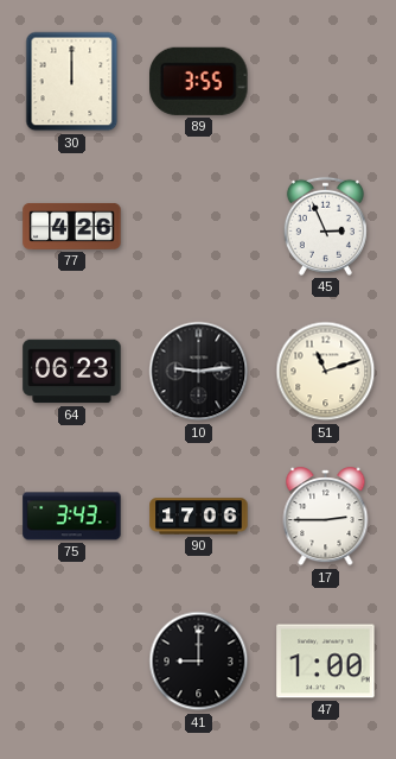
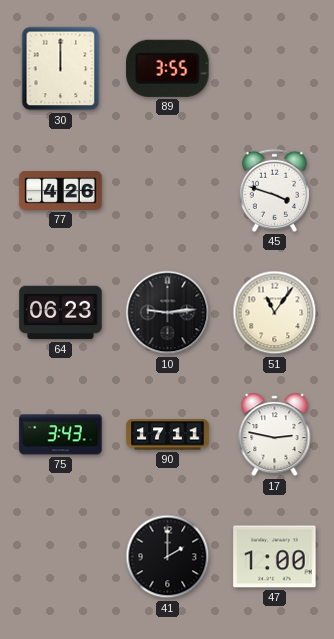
45: 2:56 -> 3:48 (274, 190)
51: 11:12 -> 11:06 (275, 313)
90: 17:06 -> 17:11 (168, 435)
17: 2:45 -> 2:47 (275, 435)
41: 9:00 -> 2:00 (168, 557)
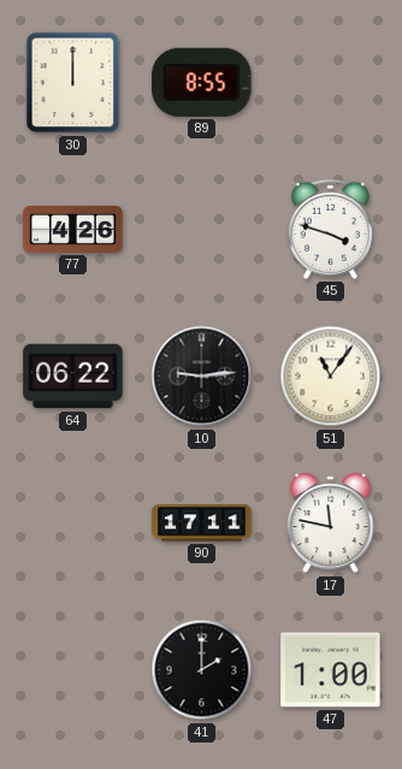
89: 3:55 -> 8:55 (202, 82)
64: 06:23 -> 06:22 (73, 377)
75: 3:43 -> none (61, 435)
17: 2:47 -> 11:47 (331, 523)
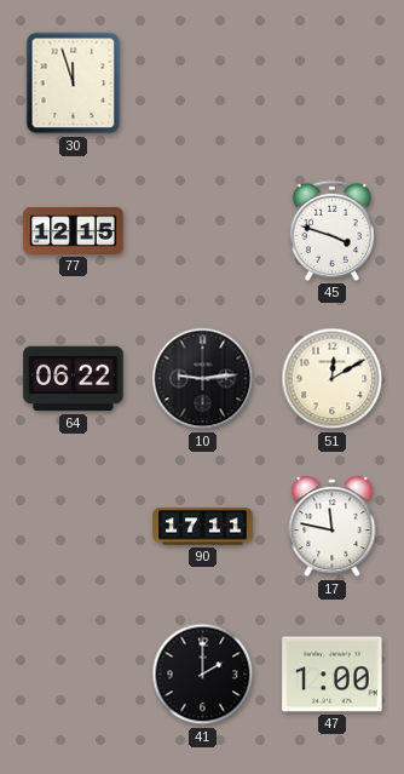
30: 12:00 -> 11:57 (74, 84)
89: 8:55 -> none (202, 82)
77: 4:26 -> 12:15 (74, 231)
51: 11:06 -> 12:10 (333, 379)
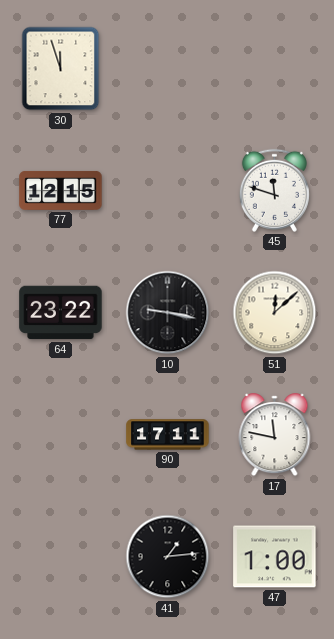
45: 3:48 -> 11:48 (274, 190)
64: 06:22 -> 23:22 (61, 313)
10: 9:14 -> 9:17 (168, 313)
51: 12:10 -> 12:08 (275, 313)
41: 2:00 -> 1:14 (168, 557)
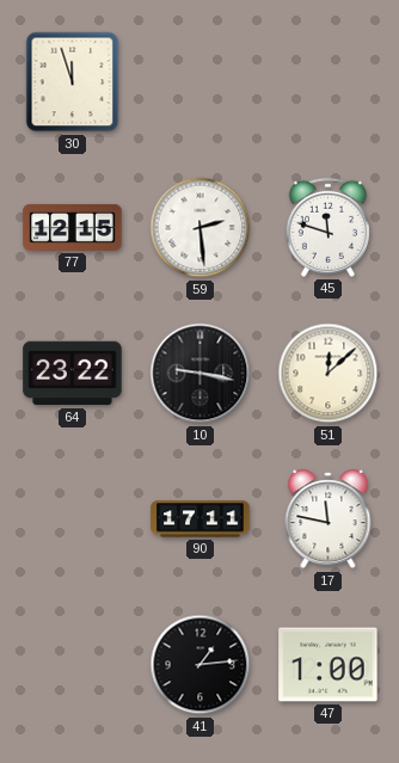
59: none -> 2:29 (201, 228)
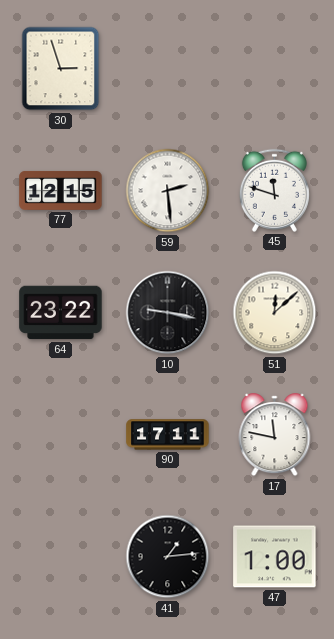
30: 11:57 -> 2:57 (61, 69)
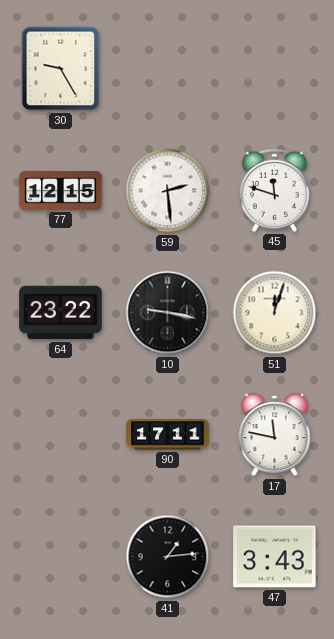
30: 2:57 -> 9:25 (61, 69)
51: 12:08 -> 12:03 (275, 313)
47: 1:00 -> 3:43 (275, 557)
